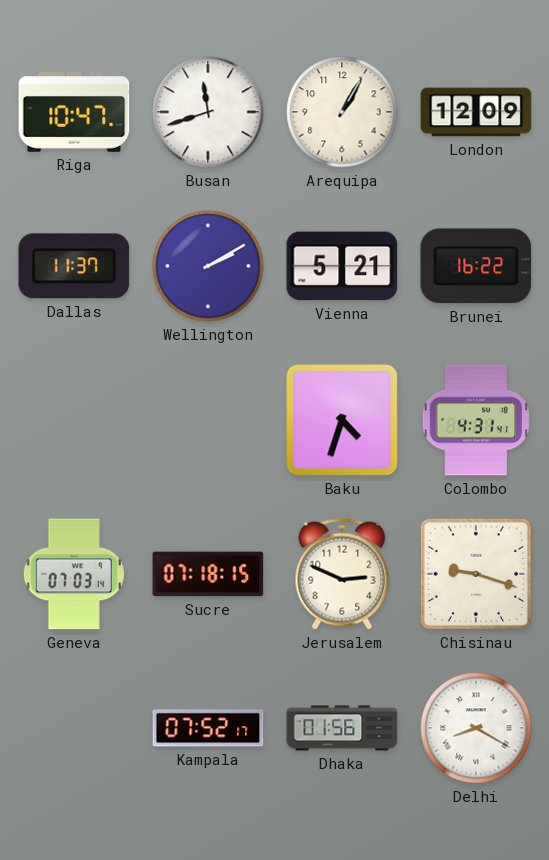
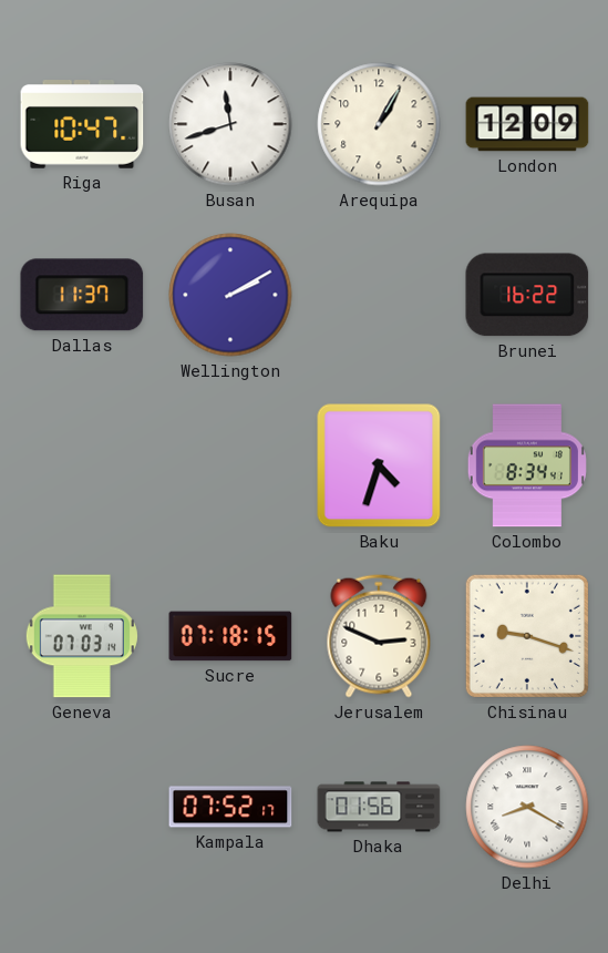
Vienna: 5:21 -> none (342, 266)
Colombo: 4:31 -> 8:34 (527, 465)
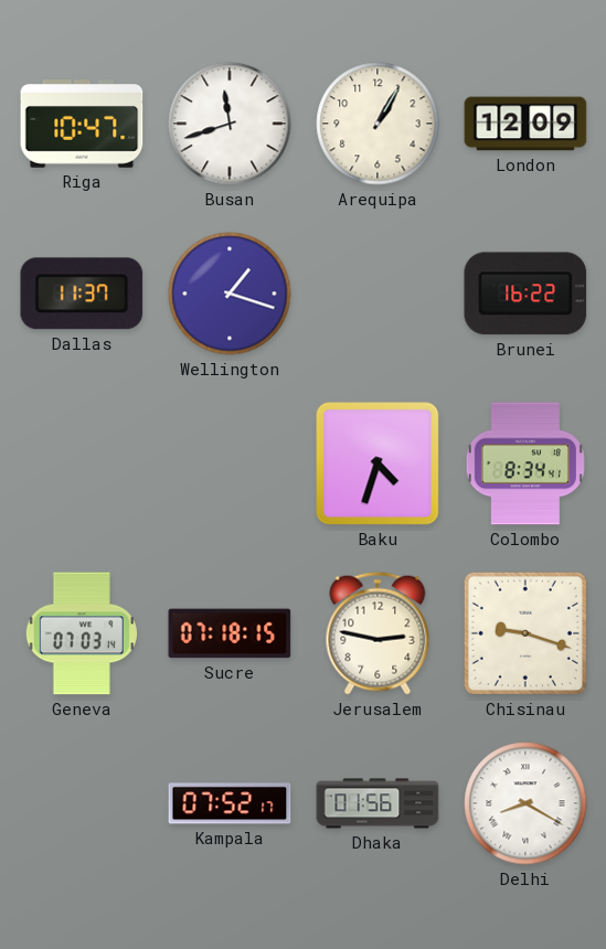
Wellington: 2:10 -> 1:18 (230, 294)
Jerusalem: 2:49 -> 2:47 (378, 633)
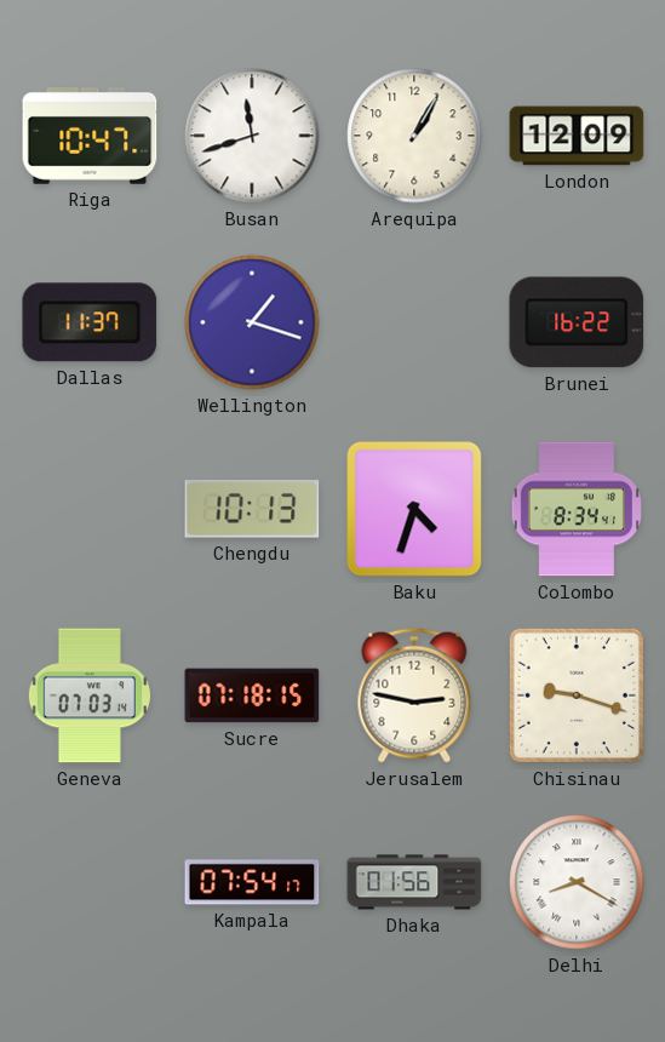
Chengdu: none -> 10:13 (252, 509)
Kampala: 07:52 -> 07:54 (252, 882)
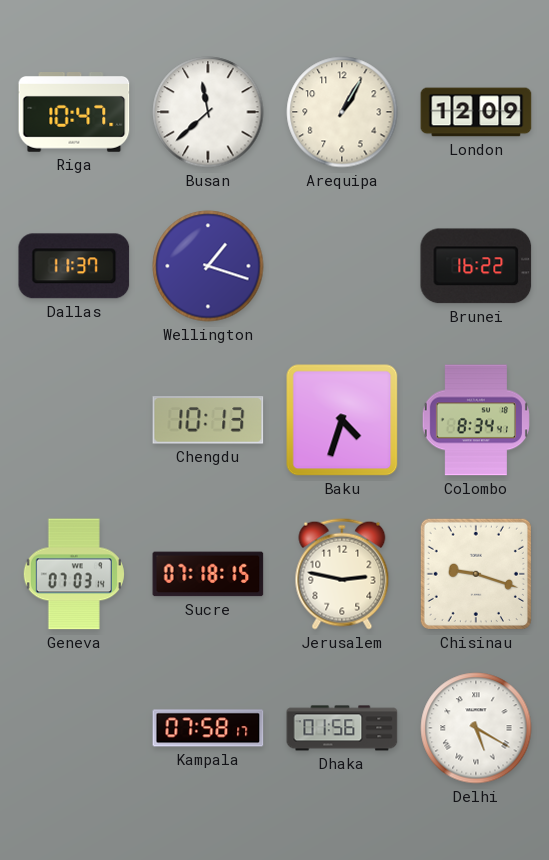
Busan: 11:42 -> 11:38 (208, 112)
Kampala: 07:54 -> 07:58 (208, 728)
Delhi: 8:20 -> 5:20 (476, 728)
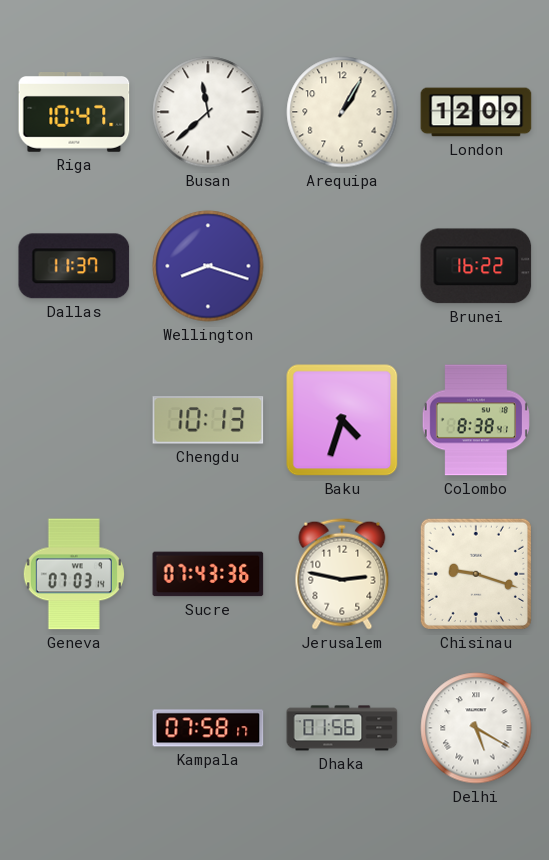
Wellington: 1:18 -> 8:18 (208, 266)
Colombo: 8:34 -> 8:38 (476, 420)
Sucre: 07:18 -> 07:43 (208, 574)
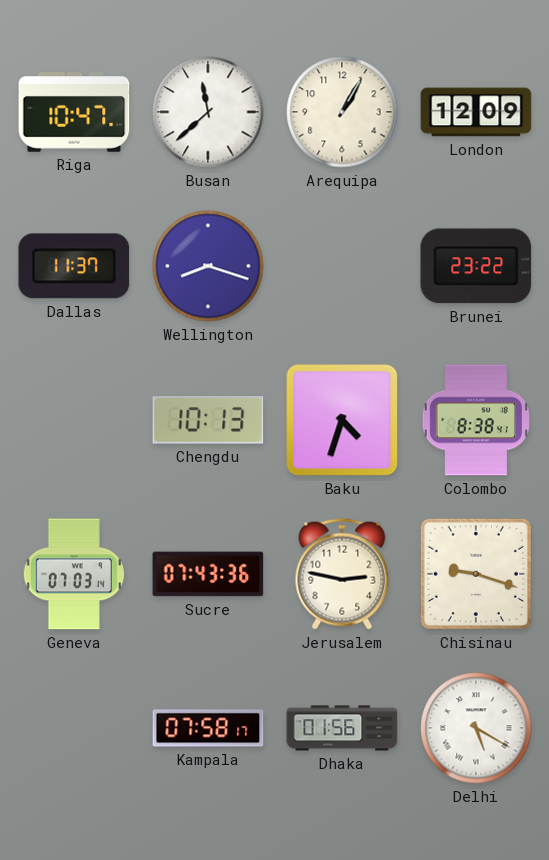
Brunei: 16:22 -> 23:22 (476, 266)
